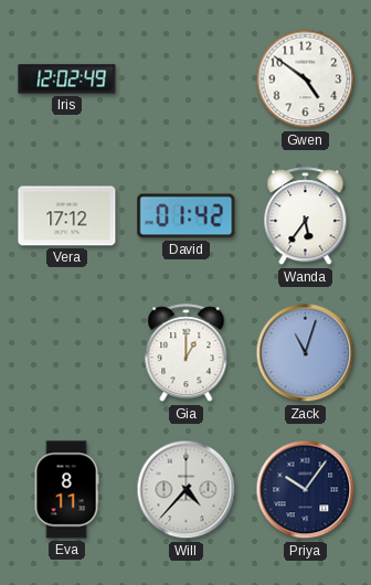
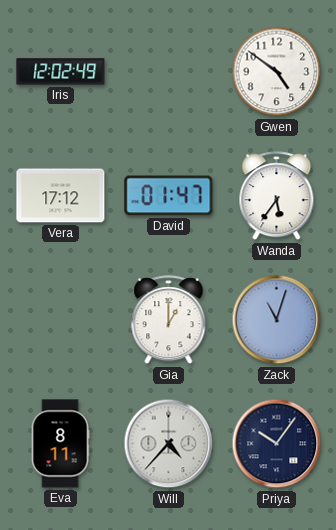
David: 01:42 -> 01:47 (169, 196)
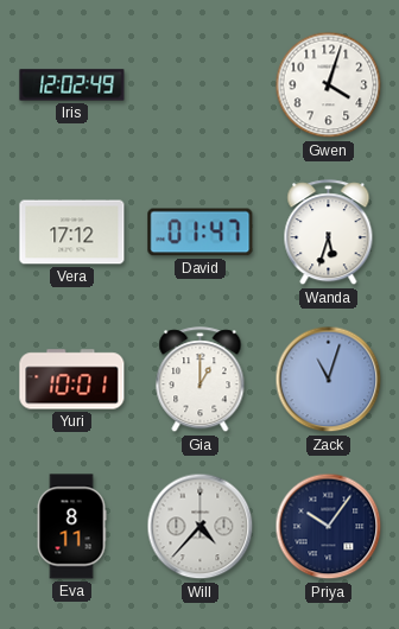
Gwen: 4:51 -> 4:03 (329, 85)
Wanda: 5:36 -> 5:33 (329, 233)
Yuri: none -> 10:01 (72, 380)
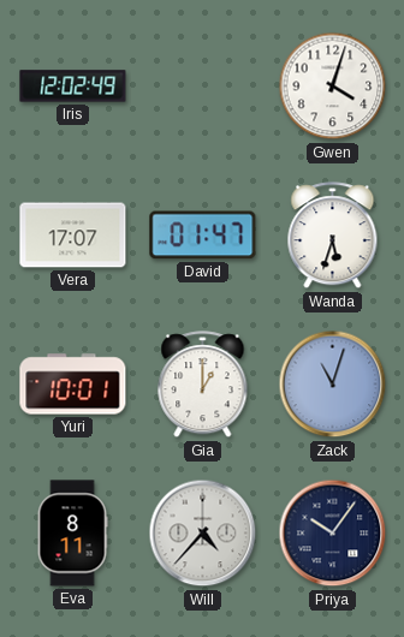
Vera: 17:12 -> 17:07 (73, 236)
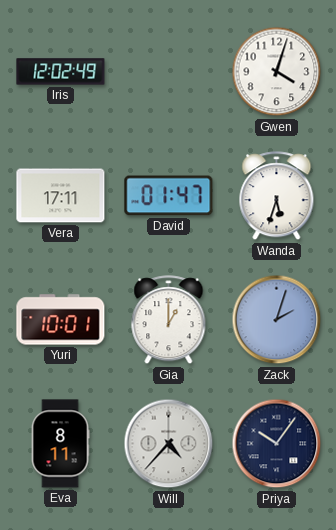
Vera: 17:07 -> 17:11 (61, 196)
Zack: 11:03 -> 2:03 (277, 320)
